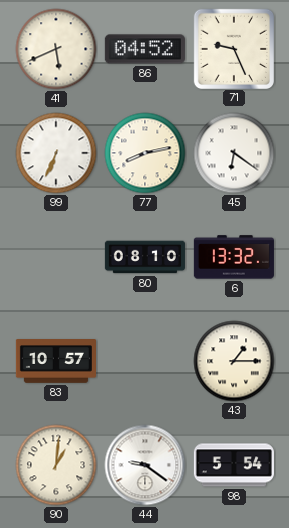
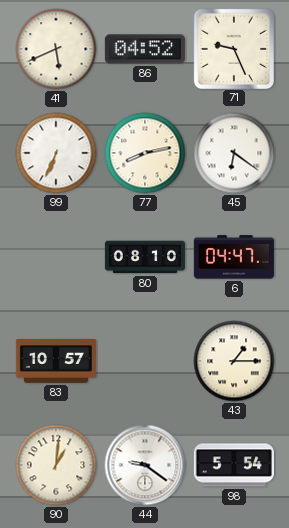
6: 13:32 -> 04:47 (234, 257)
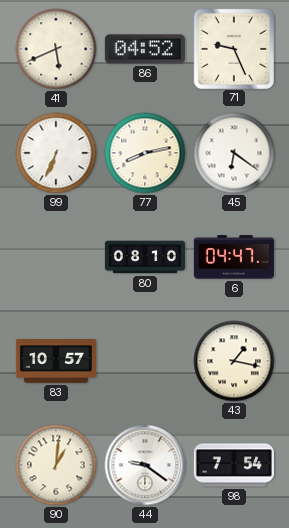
43: 1:15 -> 1:17 (234, 361)
98: 5:54 -> 7:54 (234, 465)
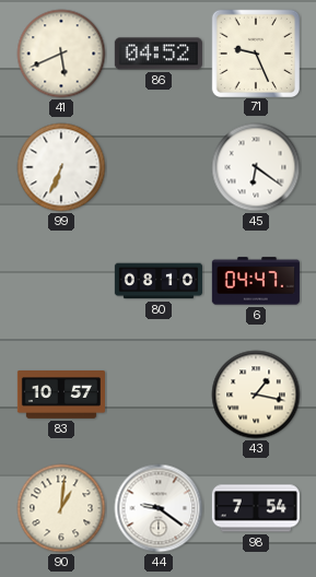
77: 8:13 -> none (145, 153)
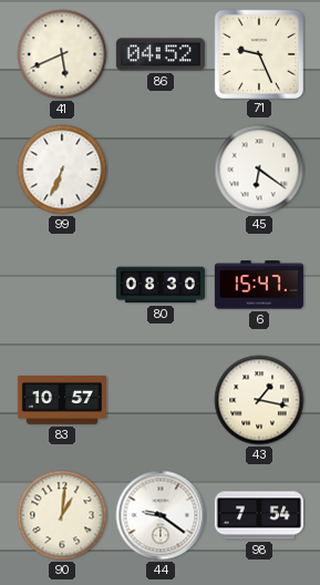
80: 08:10 -> 08:30 (161, 285)
6: 04:47 -> 15:47 (259, 285)
